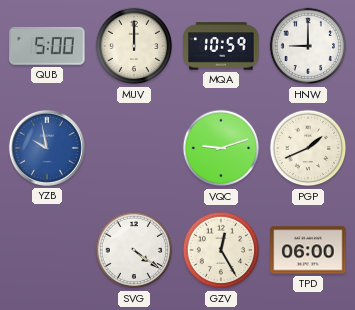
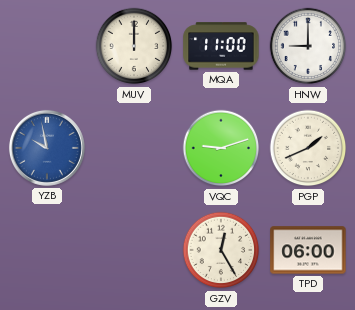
QUB: 5:00 -> none (47, 47)
MQA: 10:59 -> 11:00 (221, 46)
SVG: 4:21 -> none (134, 250)
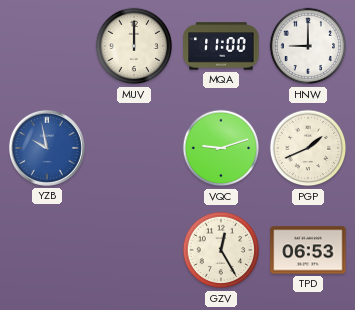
TPD: 06:00 -> 06:53 (308, 250)
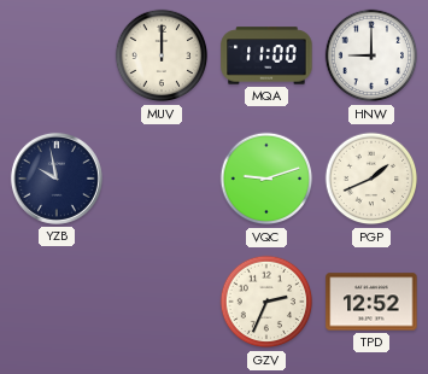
YZB dial: blue -> navy (57, 179)
GZV: 12:25 -> 2:34 (266, 302)
TPD: 06:53 -> 12:52 (371, 302)
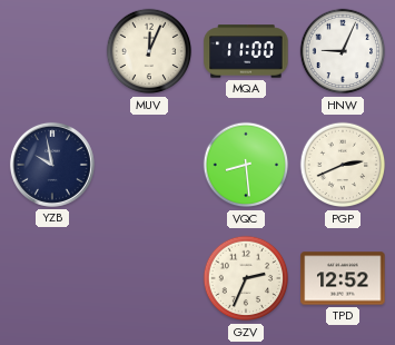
MUV: 12:00 -> 12:04 (149, 51)
HNW: 9:00 -> 9:04 (343, 51)
VQC: 9:12 -> 8:29 (246, 165)
PGP: 1:41 -> 2:41 (343, 165)
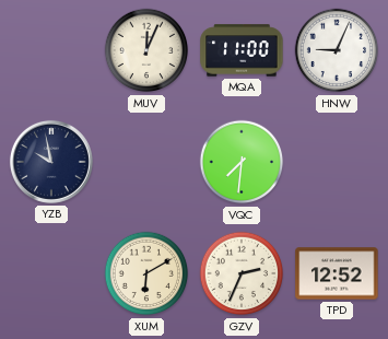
VQC: 8:29 -> 7:31 (242, 162)
PGP: 2:41 -> none (343, 165)
XUM: none -> 6:10 (146, 273)
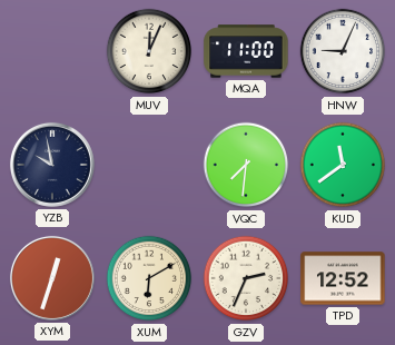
KUD: none -> 11:39 (343, 165)
XYM: none -> 12:33 (52, 278)
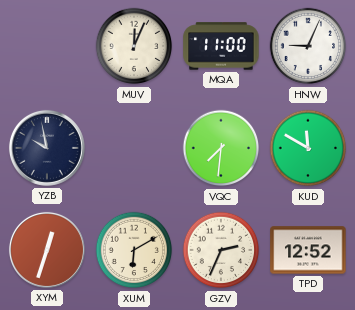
KUD: 11:39 -> 11:50 (308, 148)
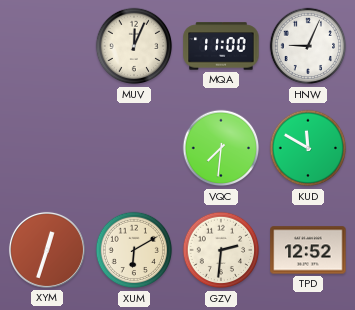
YZB: 9:58 -> none (47, 148)
GZV: 2:34 -> 2:31 (221, 250)
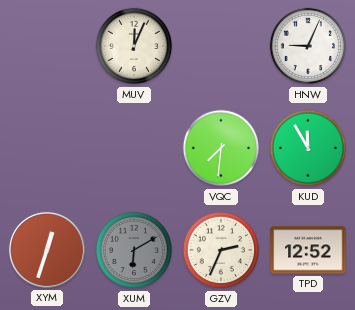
MQA: 11:00 -> none (221, 46)
KUD: 11:50 -> 11:55 (308, 148)
XUM dial: cream -> grey (134, 250)
GZV: 2:31 -> 2:34 (221, 250)
